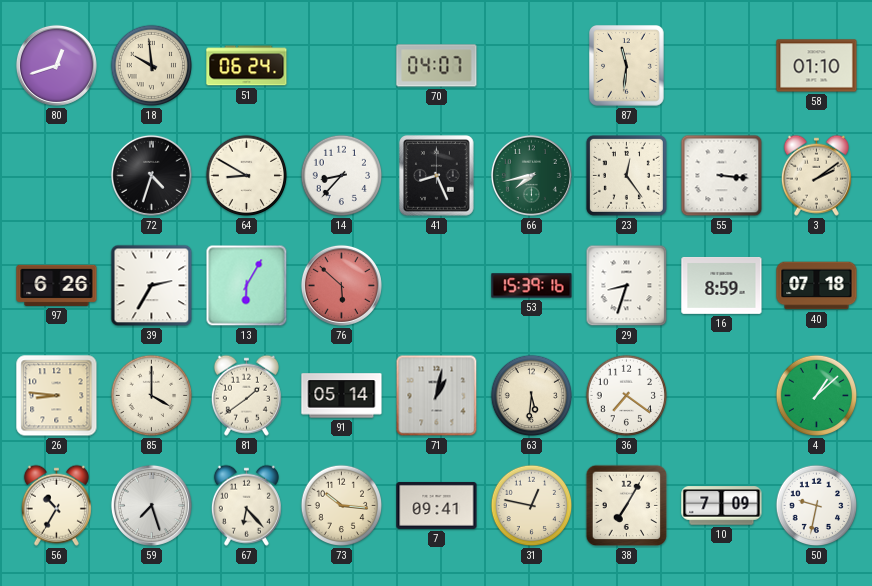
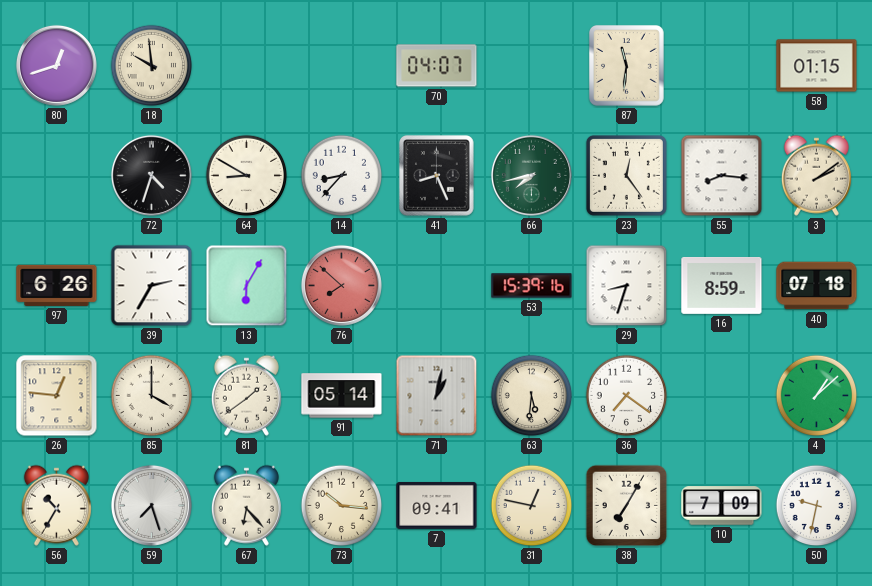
51: 06:24 -> none (247, 66)
58: 01:10 -> 01:15 (817, 66)
55: 3:16 -> 8:16 (722, 176)
76: 5:52 -> 7:52 (341, 285)
26: 8:46 -> 12:46 (57, 396)
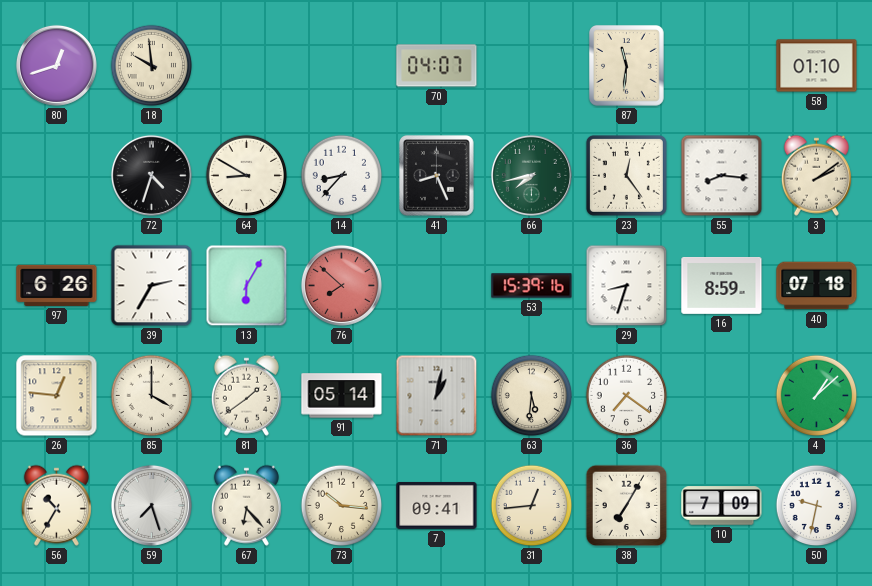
58: 01:15 -> 01:10 (817, 66)
31: 12:47 -> 12:44 (532, 506)
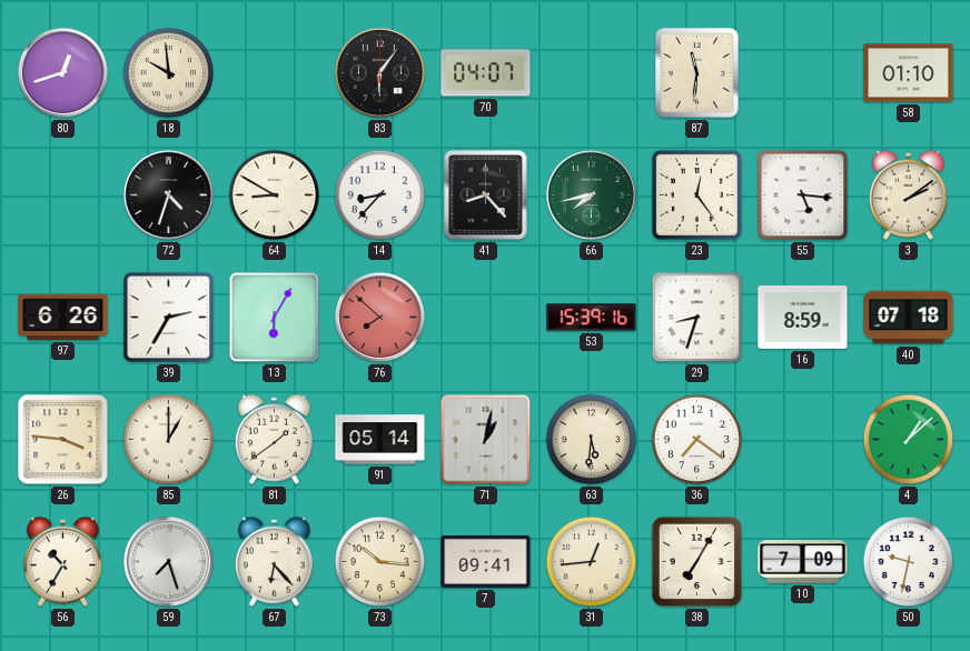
83: none -> 6:06 (379, 72)
41: 8:26 -> 8:23 (486, 196)
55: 8:16 -> 5:16 (803, 196)
26: 12:46 -> 3:46 (63, 440)
85: 4:00 -> 1:00 (169, 440)
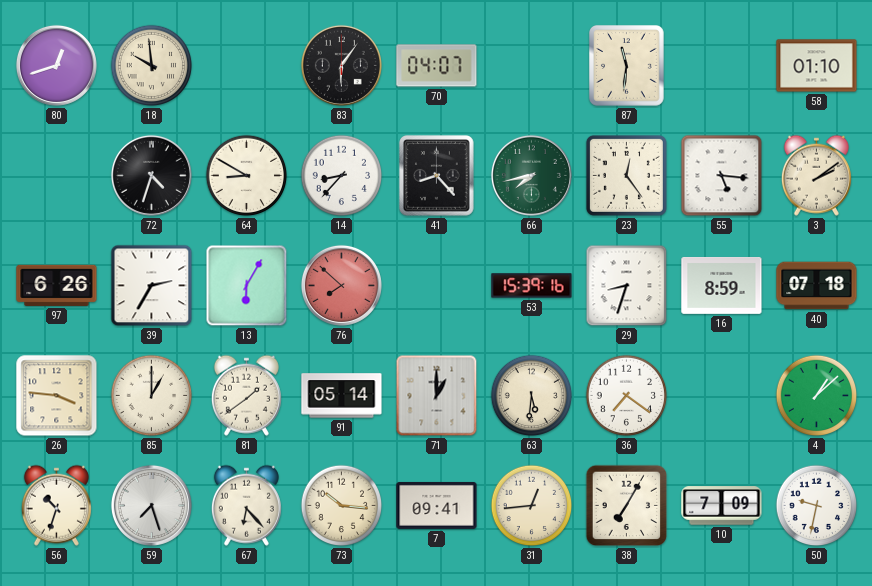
71: 1:02 -> 1:00 (437, 396)
56: 10:35 -> 10:33 (56, 505)
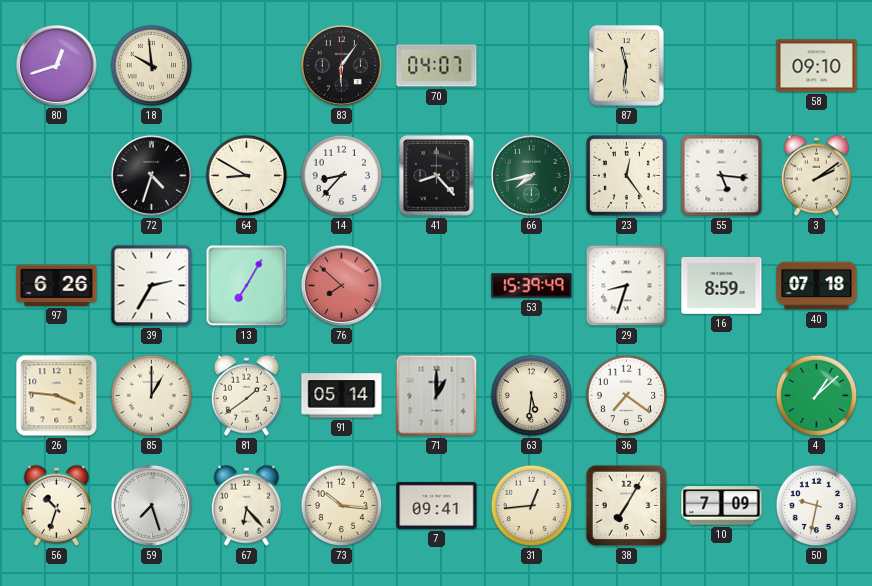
58: 01:10 -> 09:10 (817, 66)
13: 6:05 -> 7:05 (247, 286)
53: 15:39:16 -> 15:39:49 (532, 286)
